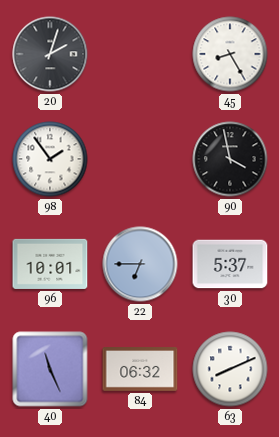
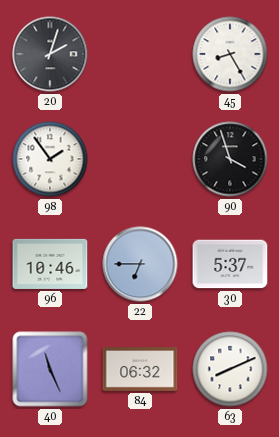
90: 3:58 -> 3:57 (230, 159)
96: 10:01 -> 10:46 (50, 264)
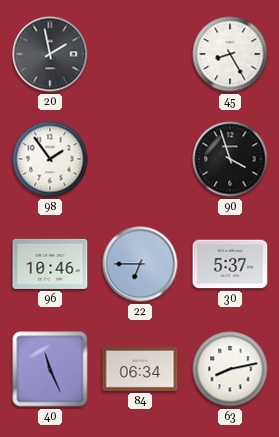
20: 2:03 -> 1:58 (50, 54)
84: 06:32 -> 06:34 (140, 370)
63: 8:11 -> 8:13 (230, 369)
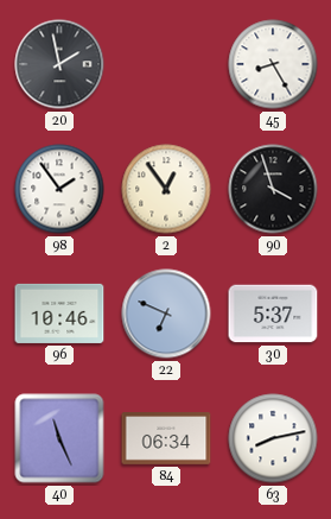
2: none -> 12:54 (166, 189)
22: 6:45 -> 6:49 (166, 314)
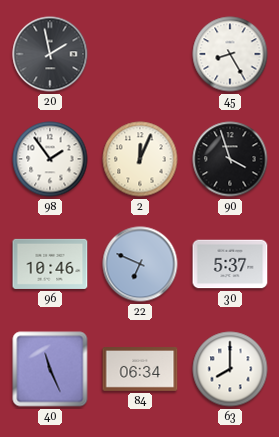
2: 12:54 -> 12:04 (140, 159)
63: 8:13 -> 8:00 (230, 369)
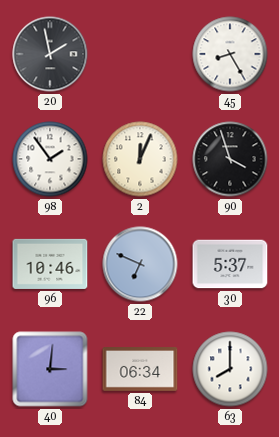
40: 11:26 -> 3:01 (50, 369)
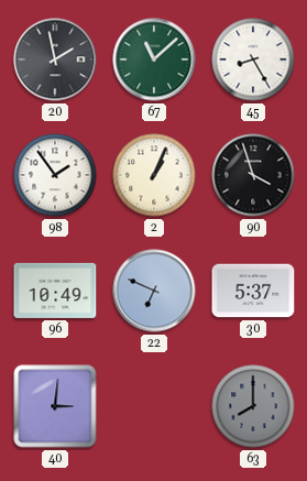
67: none -> 11:08 (154, 59)
2: 12:04 -> 1:04 (154, 175)
96: 10:46 -> 10:49 (55, 291)
84: 06:34 -> none (140, 370)
63 dial: white -> grey (253, 406)
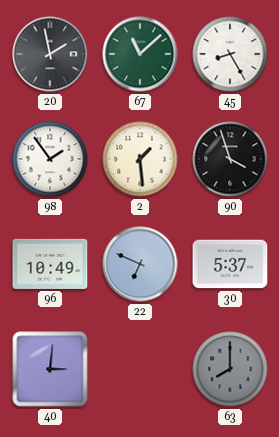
2: 1:04 -> 1:29 (140, 159)
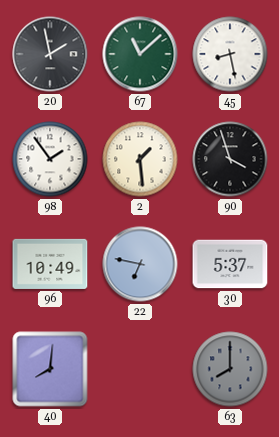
45: 8:25 -> 8:28 (230, 54)
22: 6:49 -> 6:47 (140, 264)
40: 3:01 -> 8:01 (50, 369)
